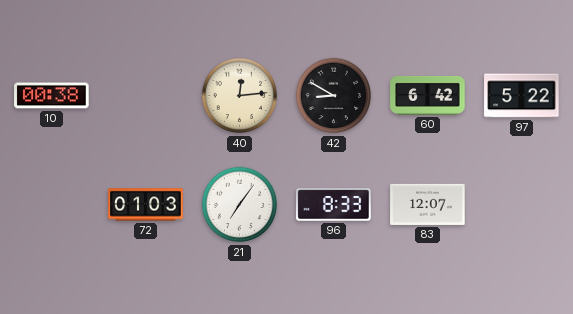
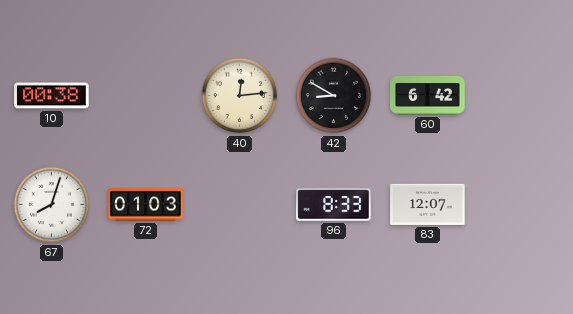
97: 5:22 -> none (522, 96)
67: none -> 8:03 (52, 205)
21: 7:06 -> none (240, 205)
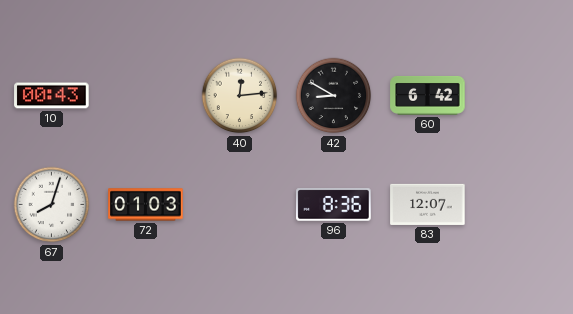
10: 00:38 -> 00:43 (52, 96)
96: 8:33 -> 8:36 (334, 205)
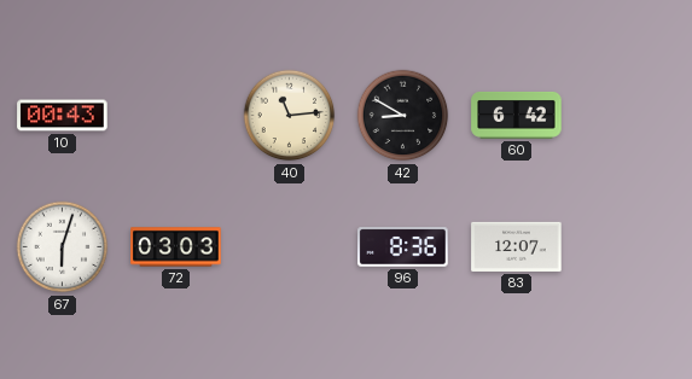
40: 12:14 -> 11:14 (290, 116)
67: 8:03 -> 6:03 (63, 247)
72: 01:03 -> 03:03 (176, 247)
